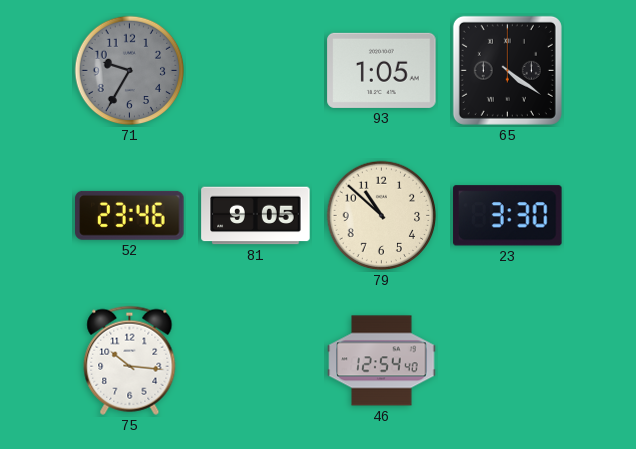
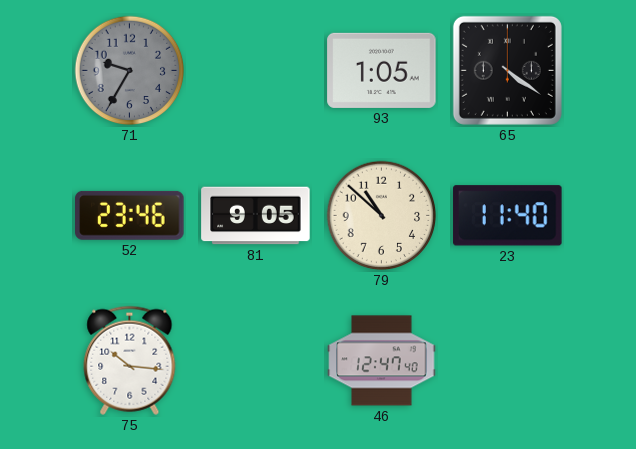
23: 3:30 -> 11:40 (508, 216)
46: 12:54 -> 12:47 (382, 361)
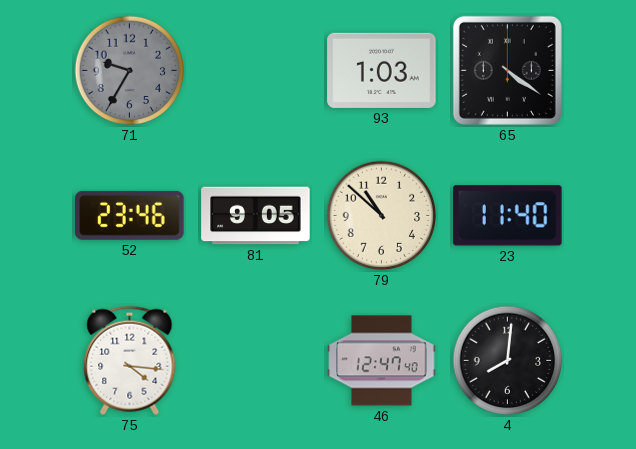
93: 1:05 -> 1:03 (382, 70)
75: 10:16 -> 4:16 (130, 360)
4: none -> 8:01 (508, 361)
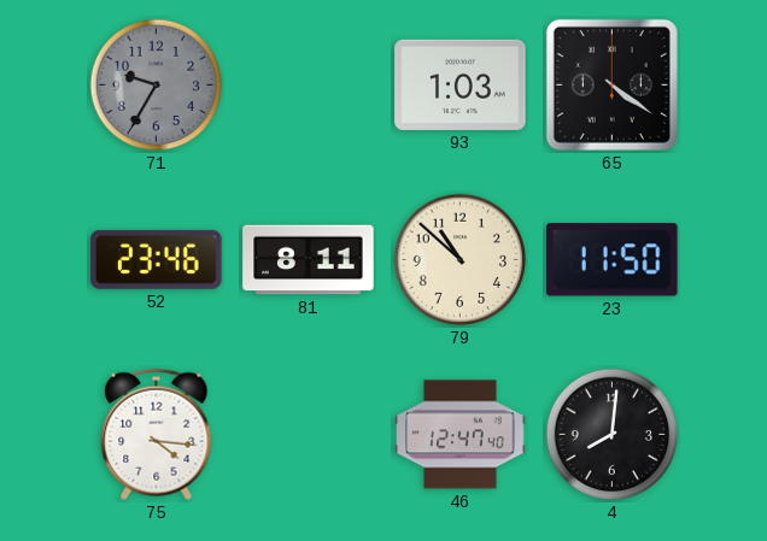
81: 9:05 -> 8:11 (309, 260)
23: 11:40 -> 11:50 (613, 260)
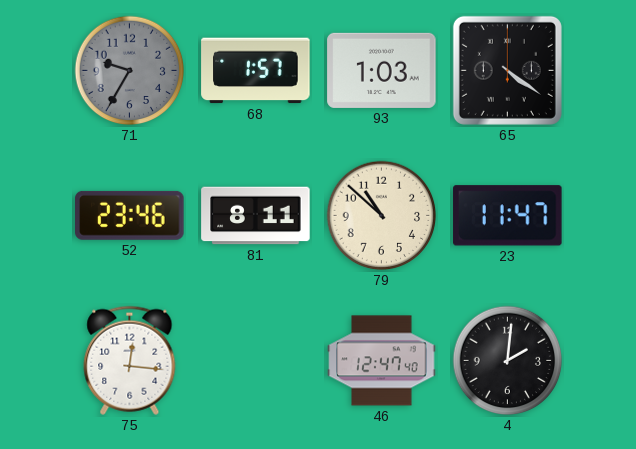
68: none -> 1:57 (256, 71)
23: 11:50 -> 11:47 (508, 216)
75: 4:16 -> 12:16 (130, 360)
4: 8:01 -> 2:01 (508, 361)
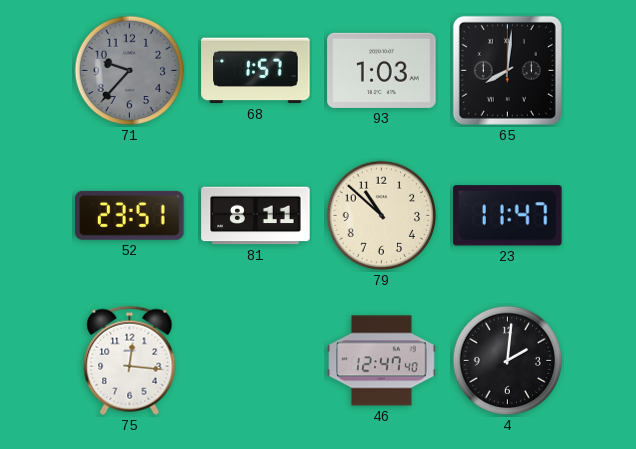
71: 9:35 -> 9:37 (130, 71)
65: 4:21 -> 8:01 (507, 70)
52: 23:46 -> 23:51 (130, 215)
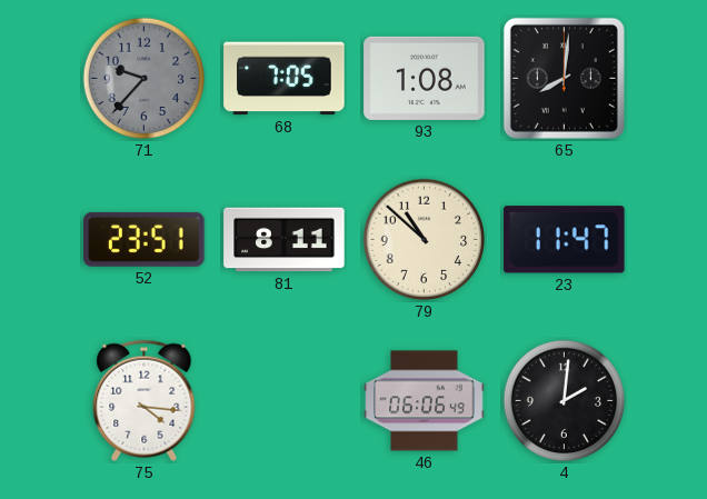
68: 1:57 -> 7:05 (285, 79)
93: 1:03 -> 1:08 (425, 78)
75: 12:16 -> 4:16 (145, 400)
46: 12:47 -> 06:06 (425, 401)
